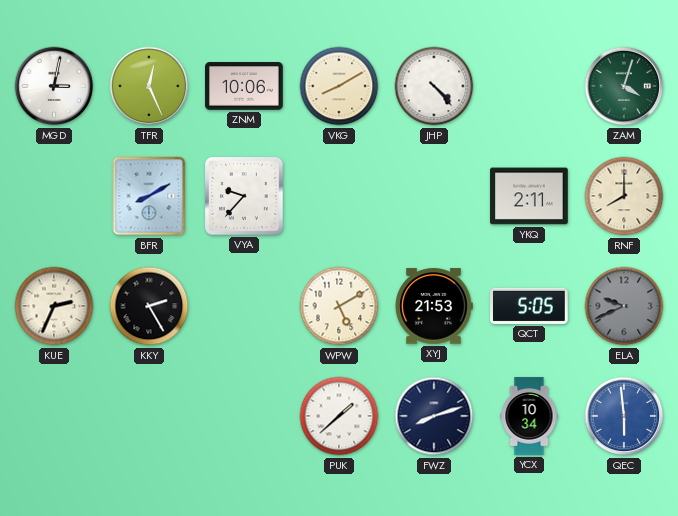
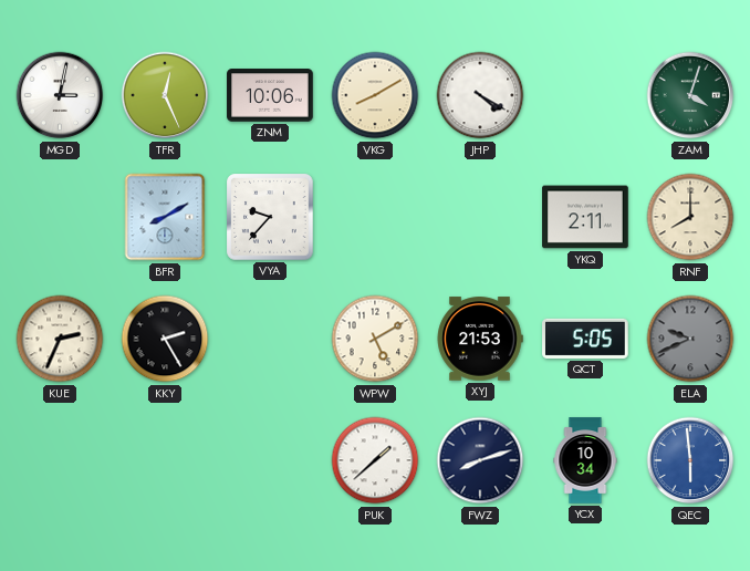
JHP: 4:23 -> 4:20 (480, 95)
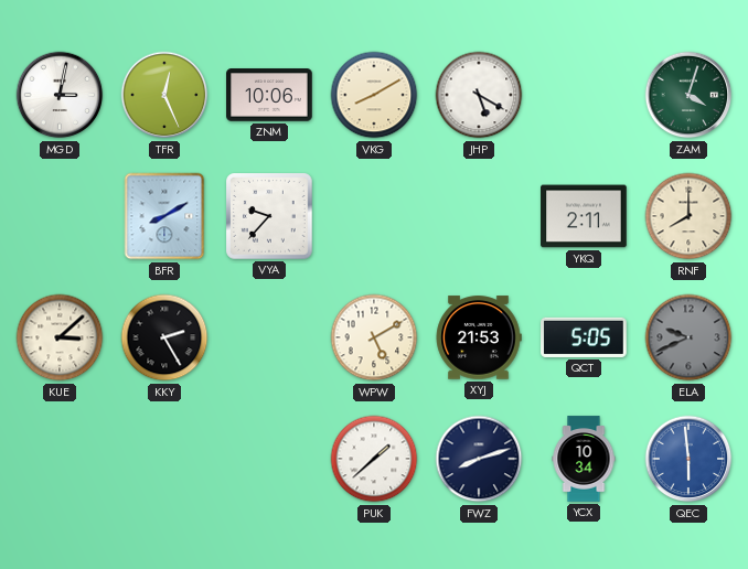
JHP: 4:20 -> 5:20 (479, 95)
KUE: 2:34 -> 3:08 (60, 337)
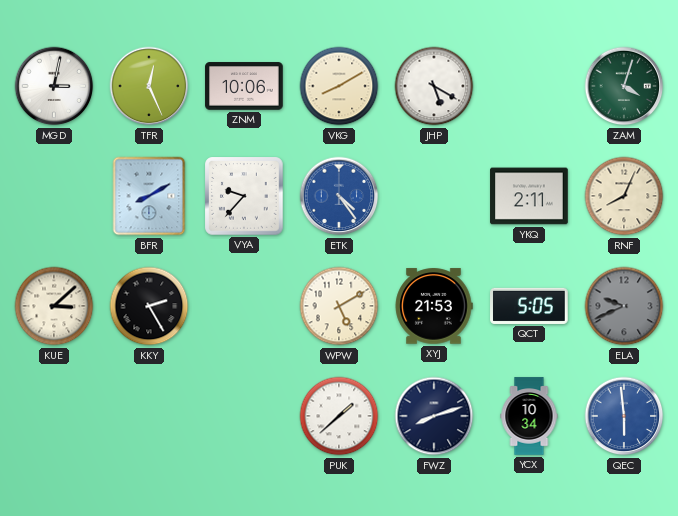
ETK: none -> 4:24 (339, 196)
RNF: 8:00 -> 8:04 (624, 196)
